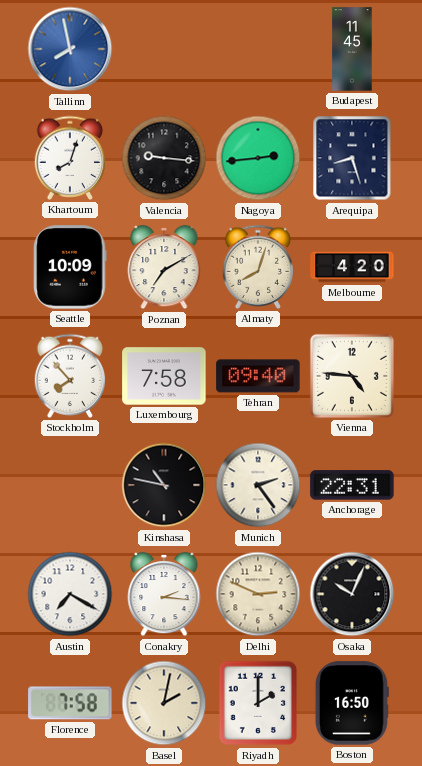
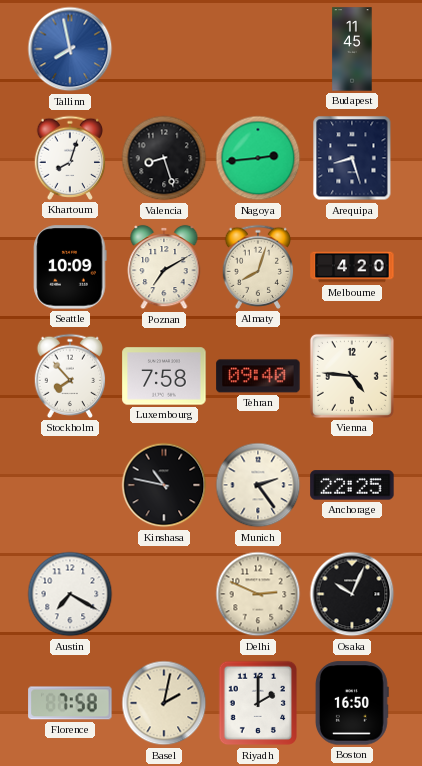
Valencia: 9:16 -> 8:27 (164, 158)
Anchorage: 22:31 -> 22:25 (352, 485)
Conakry: 2:16 -> none (164, 594)
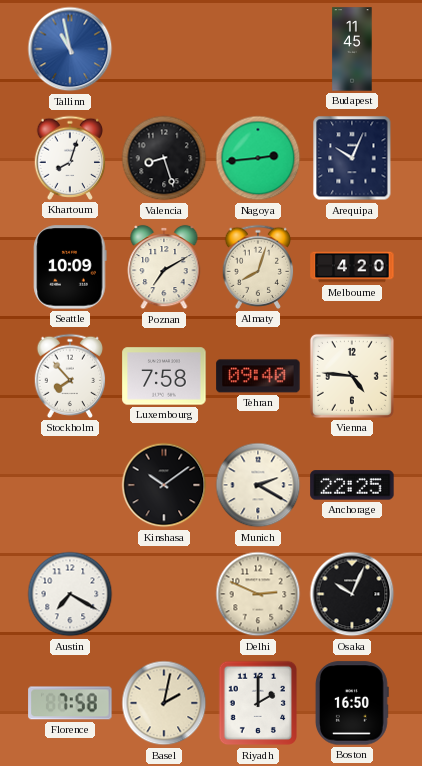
Tallinn: 7:58 -> 10:58 (70, 49)
Arequipa: 8:27 -> 10:04 (352, 158)
Kinshasa: 10:47 -> 10:09 (164, 485)
Munich: 2:24 -> 2:20 (258, 485)
